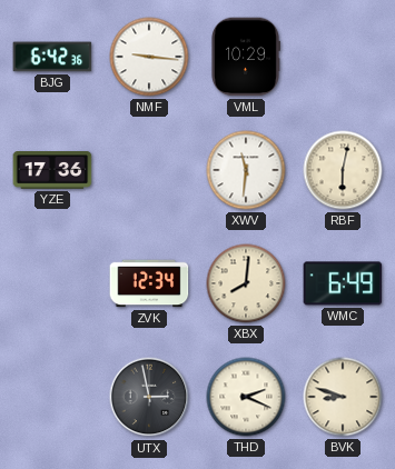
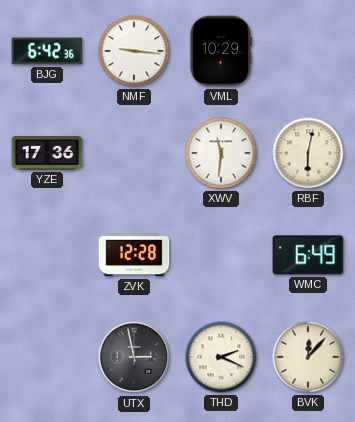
ZVK: 12:34 -> 12:28 (134, 255)
XBX: 8:01 -> none (246, 283)
BVK: 8:48 -> 12:07 (308, 357)
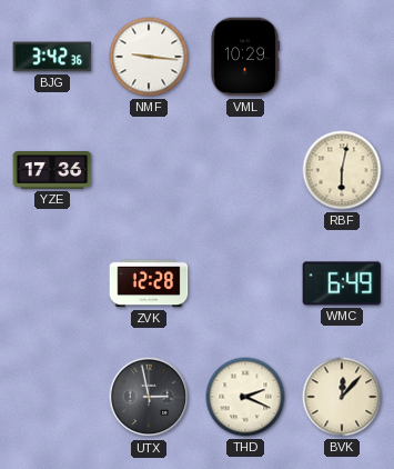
BJG: 6:42 -> 3:42 (52, 57)
XWV: 11:31 -> none (221, 153)
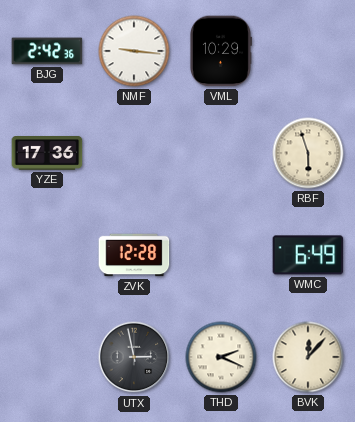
BJG: 3:42 -> 2:42 (47, 51)
RBF: 6:02 -> 5:57 (308, 153)
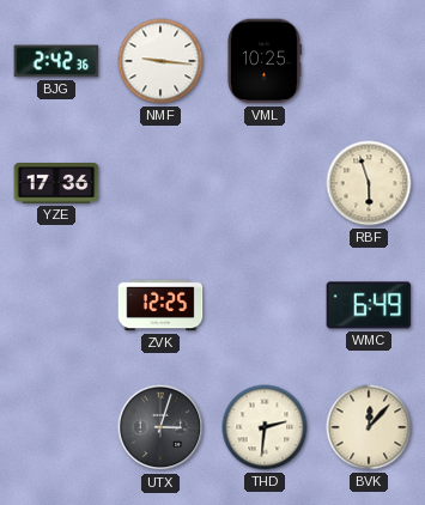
VML: 10:29 -> 10:25 (263, 61)
ZVK: 12:28 -> 12:25 (160, 305)
UTX: 2:58 -> 3:03 (160, 427)
THD: 2:19 -> 2:31 (265, 427)
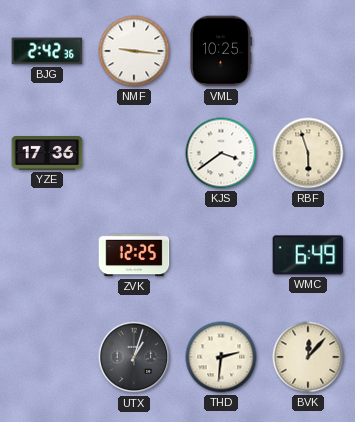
KJS: none -> 3:39 (221, 153)
UTX: 3:03 -> 1:03 (134, 357)
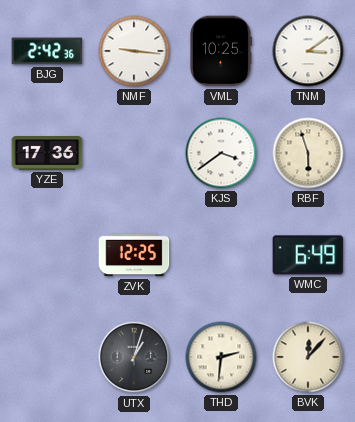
TNM: none -> 3:09 (308, 51)
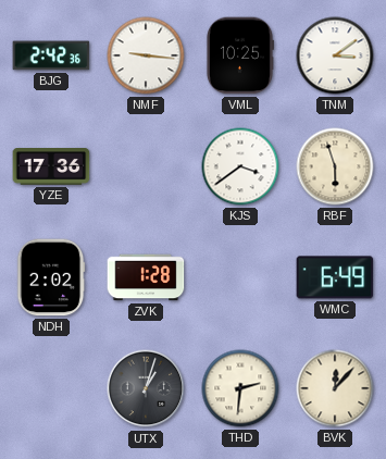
NDH: none -> 2:02 (51, 277)
ZVK: 12:25 -> 1:28 (146, 277)
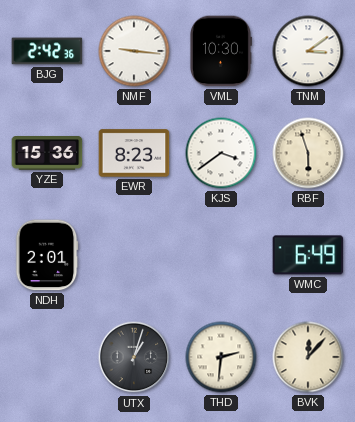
VML: 10:25 -> 10:30 (220, 51)
YZE: 17:36 -> 15:36 (47, 154)
EWR: none -> 8:23 (134, 153)
NDH: 2:02 -> 2:01 (47, 255)
ZVK: 1:28 -> none (146, 277)
